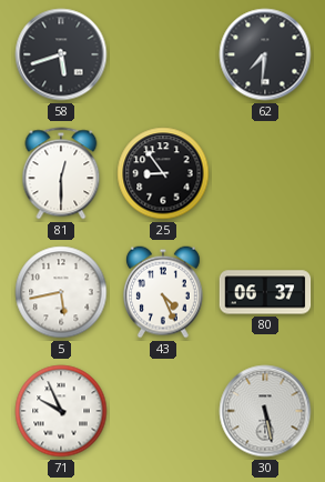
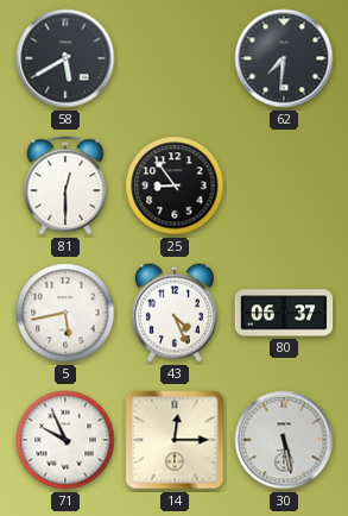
58: 5:42 -> 5:40 (65, 58)
14: none -> 12:15 (175, 440)
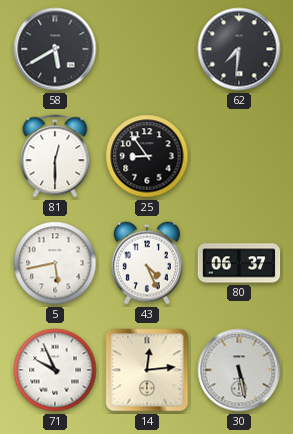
14: 12:15 -> 12:14 (147, 370)
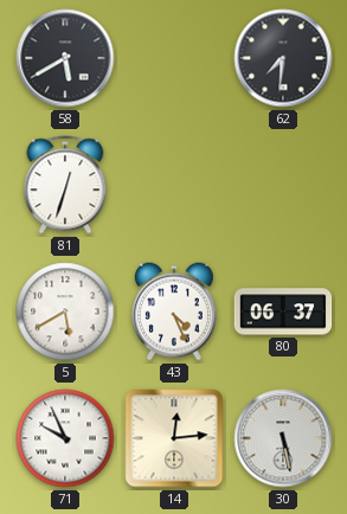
81: 12:30 -> 12:33 (65, 185)
25: 8:54 -> none (147, 156)
5: 5:43 -> 5:40 (65, 311)
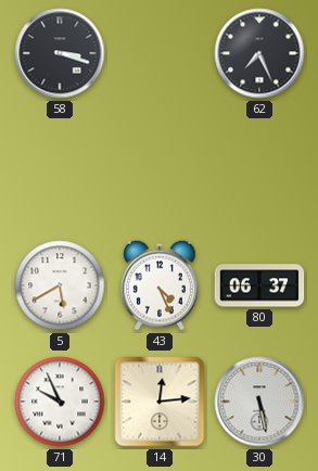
58: 5:40 -> 3:18 (60, 53)
62: 7:31 -> 7:26 (259, 53)
81: 12:33 -> none (65, 185)
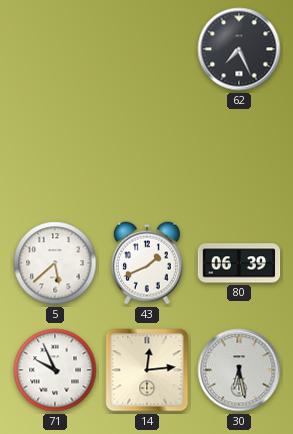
58: 3:18 -> none (60, 53)
5: 5:40 -> 5:38 (55, 263)
43: 4:26 -> 1:41 (147, 263)
80: 06:37 -> 06:39 (239, 263)
30: 5:28 -> 6:28 (239, 370)
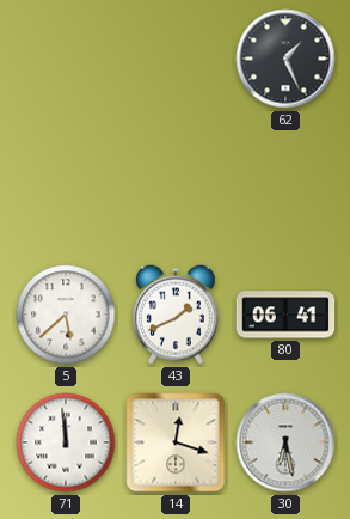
62: 7:26 -> 1:26 (285, 59)
80: 06:39 -> 06:41 (285, 315)
71: 9:56 -> 11:59 (66, 442)
14: 12:14 -> 12:18 (176, 442)
